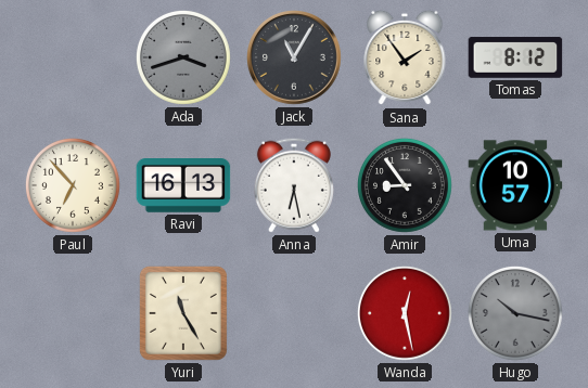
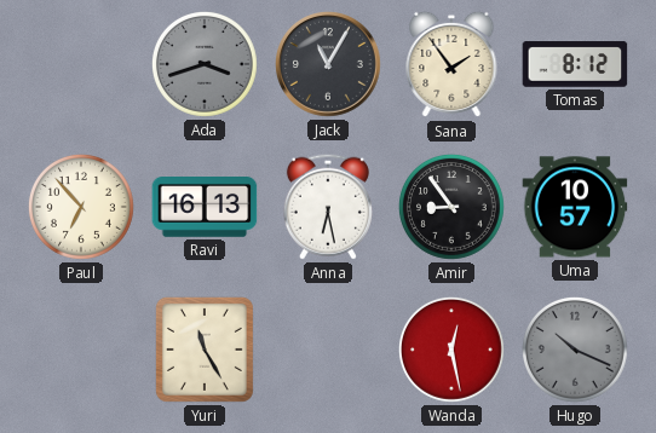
Hugo: 10:17 -> 10:19 (576, 351)
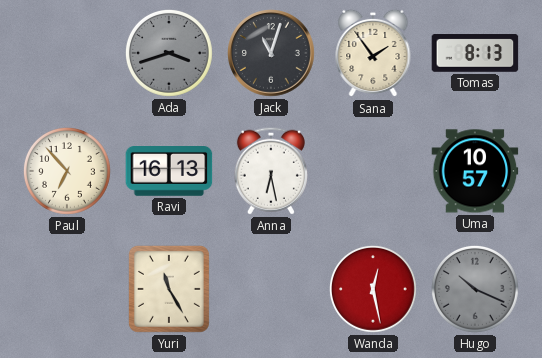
Jack: 11:05 -> 11:03 (272, 54)
Tomas: 8:12 -> 8:13 (475, 53)
Amir: 8:54 -> none (453, 208)
